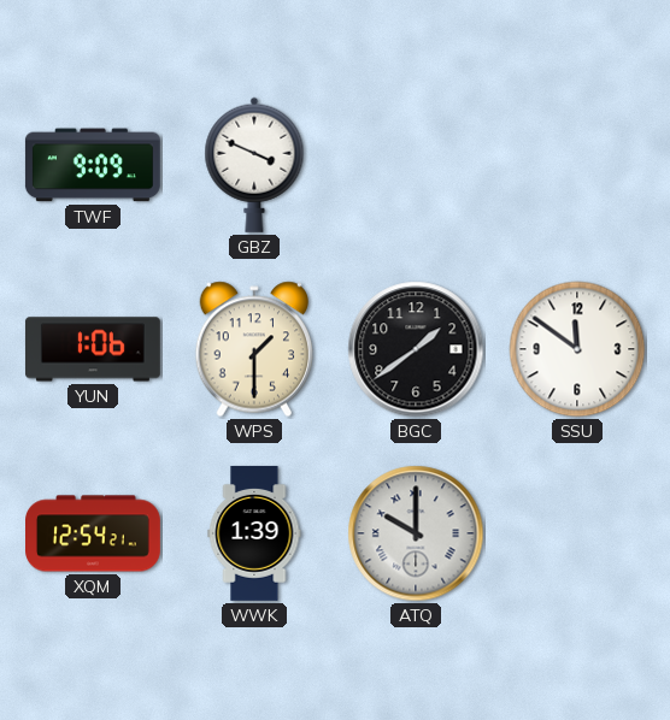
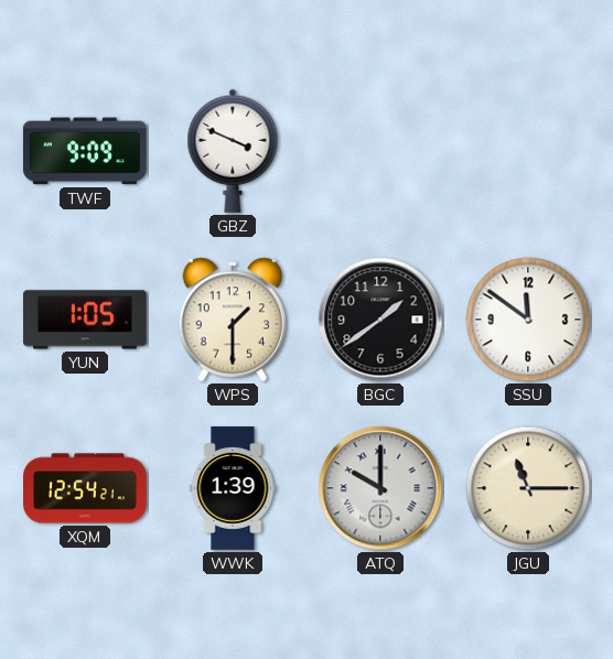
YUN: 1:06 -> 1:05 (85, 320)
JGU: none -> 11:15 (528, 488)
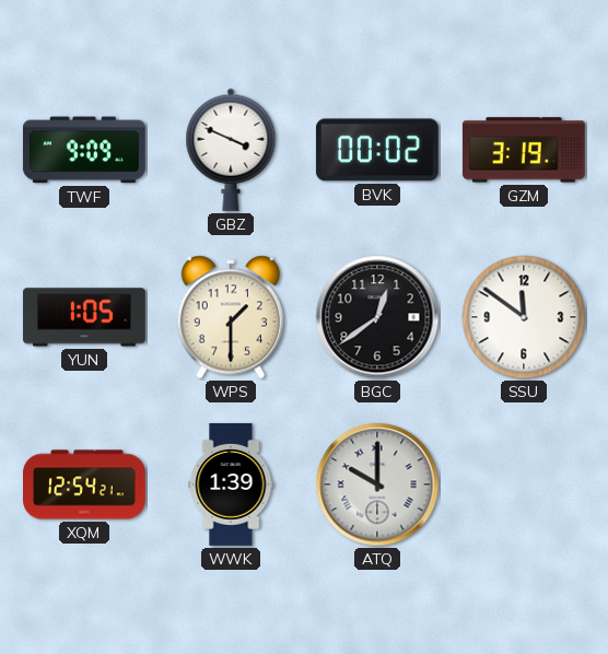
BVK: none -> 00:02 (377, 150)
GZM: none -> 3:19 (524, 150)
BGC: 1:39 -> 12:39 (377, 317)
JGU: 11:15 -> none (528, 488)
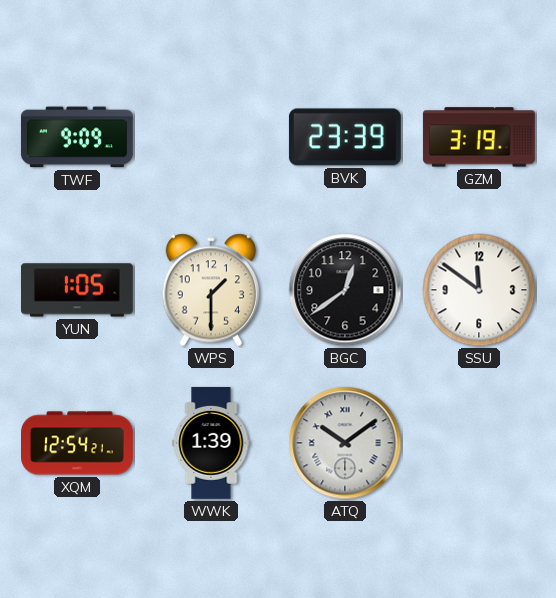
GBZ: 3:49 -> none (231, 150)
BVK: 00:02 -> 23:39 (345, 137)
ATQ: 10:00 -> 10:09 (345, 443)
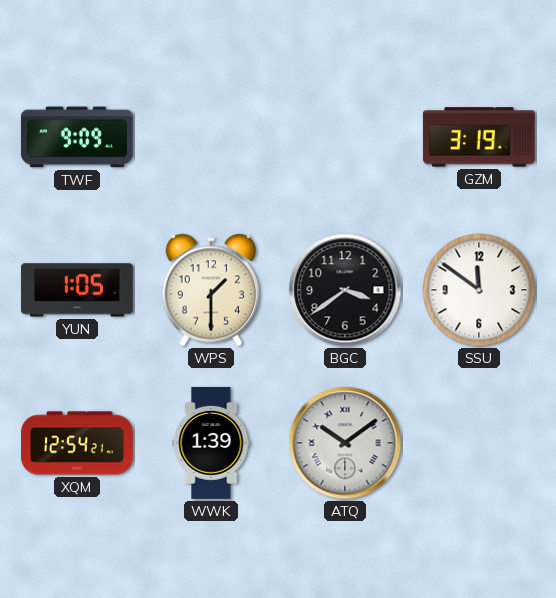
BVK: 23:39 -> none (345, 137)
BGC: 12:39 -> 3:39 (345, 290)
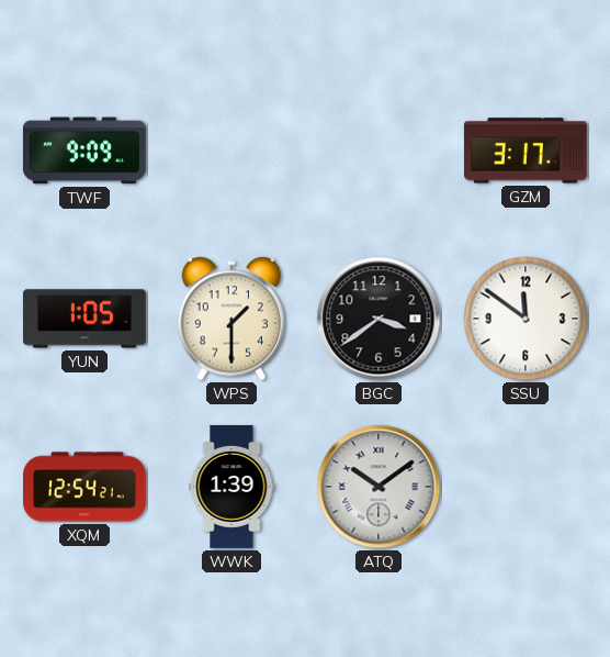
GZM: 3:19 -> 3:17 (526, 151)
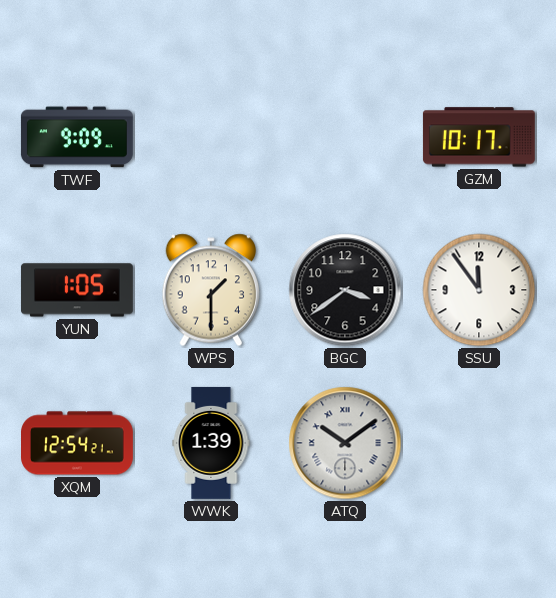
GZM: 3:17 -> 10:17 (479, 137)
SSU: 11:51 -> 11:54 (479, 290)
